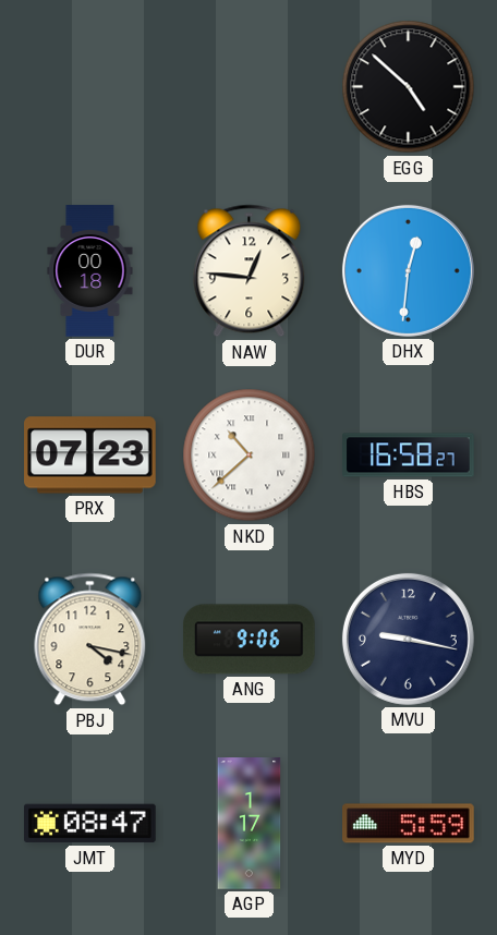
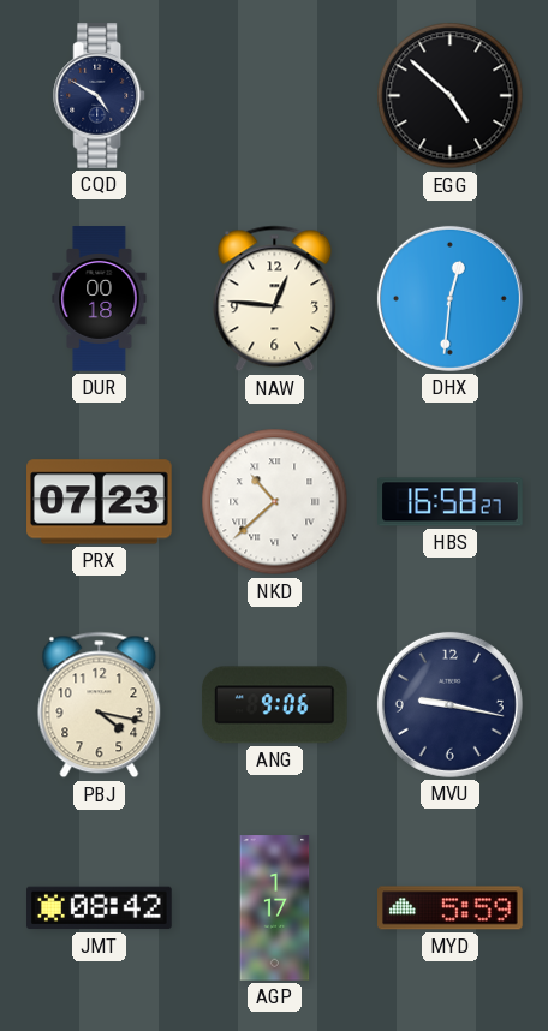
CQD: none -> 4:50 (100, 96)
JMT: 08:47 -> 08:42 (100, 908)
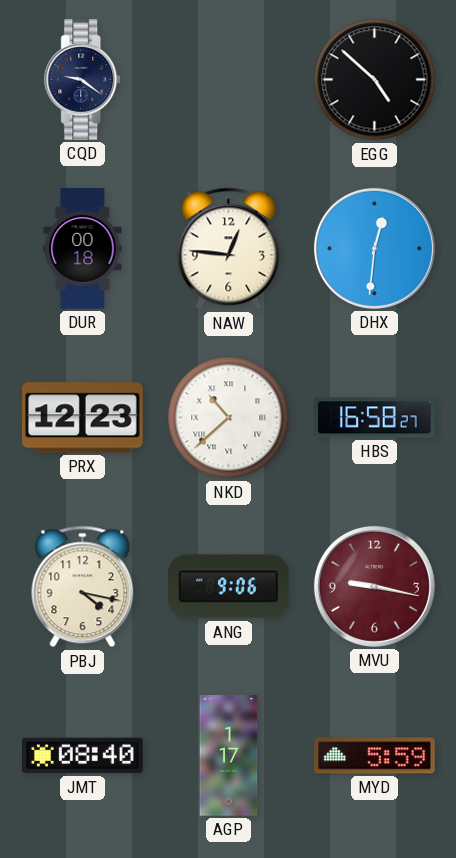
CQD: 4:50 -> 9:21 (83, 80)
PRX: 07:23 -> 12:23 (83, 418)
MVU dial: navy -> burgundy (374, 586)
JMT: 08:42 -> 08:40 (83, 756)
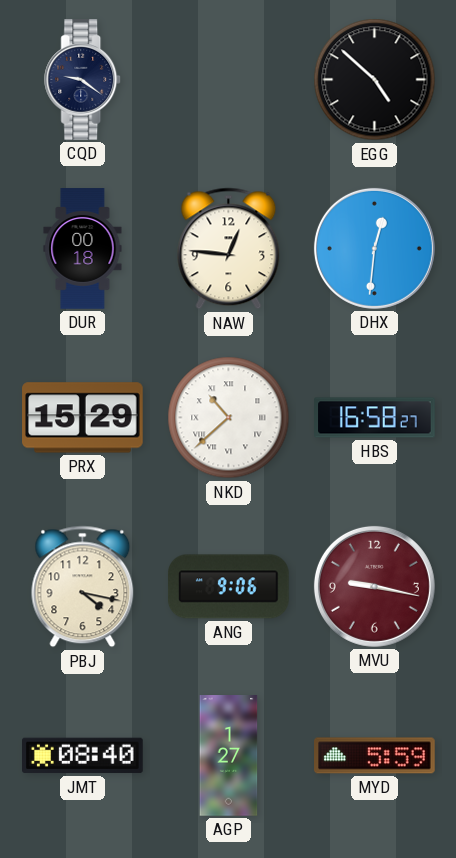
PRX: 12:23 -> 15:29 (83, 418)
AGP: 1:17 -> 1:27 (229, 756)
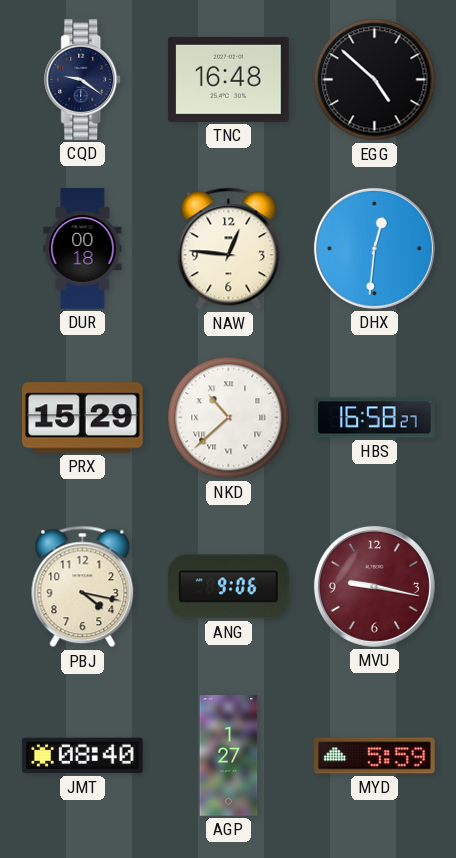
TNC: none -> 16:48 (229, 79)
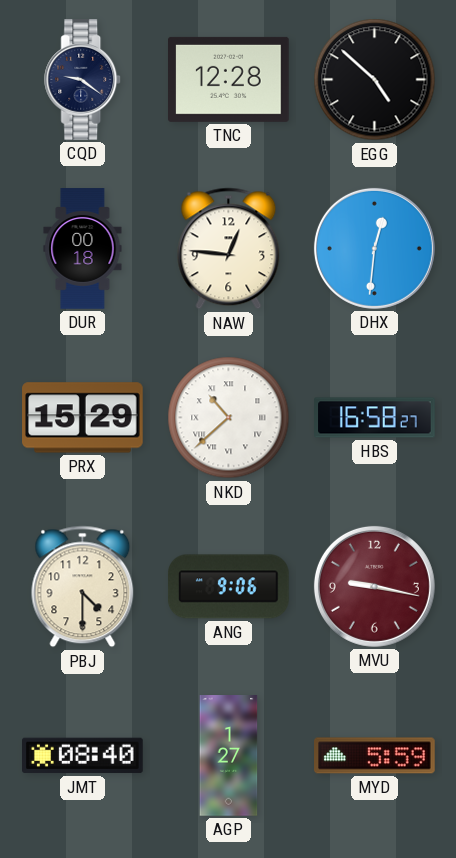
TNC: 16:48 -> 12:28 (229, 79)
PBJ: 4:17 -> 4:30 (83, 587)
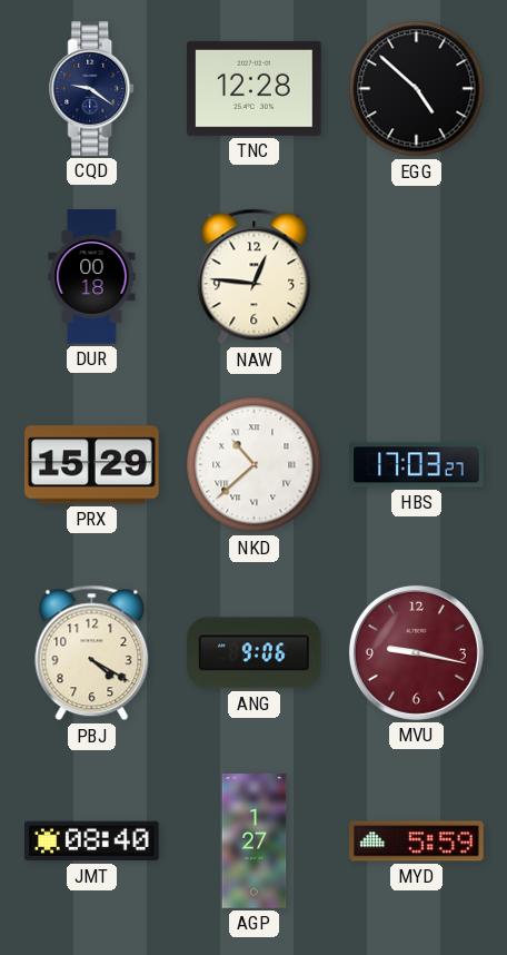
DHX: 12:31 -> none (374, 248)
HBS: 16:58 -> 17:03 (417, 465)
PBJ: 4:30 -> 4:20 (92, 653)
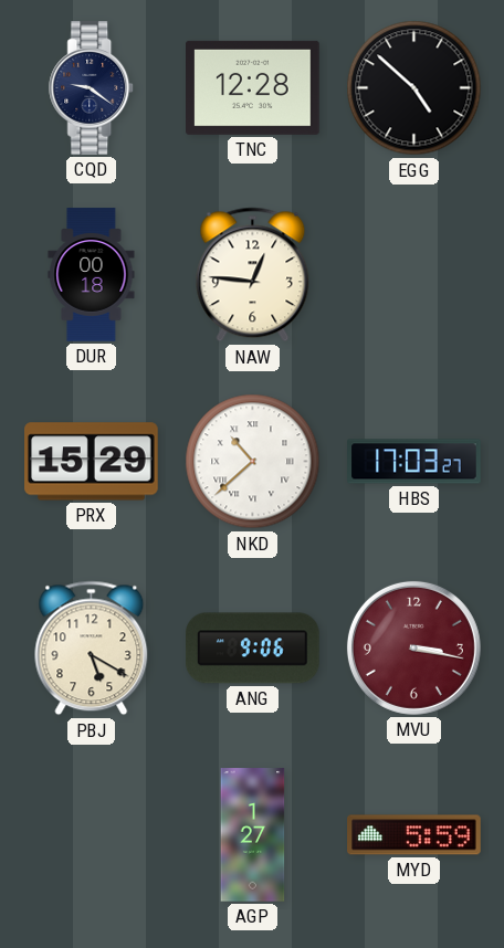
PBJ: 4:20 -> 5:20 (92, 649)
MVU: 9:17 -> 3:17 (413, 647)
JMT: 08:40 -> none (92, 841)
